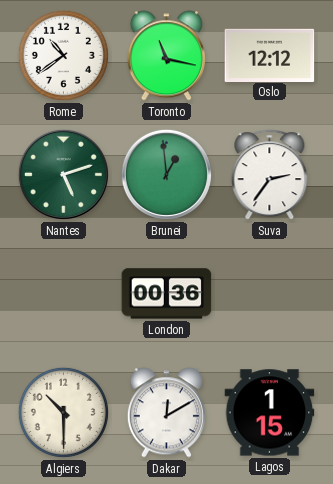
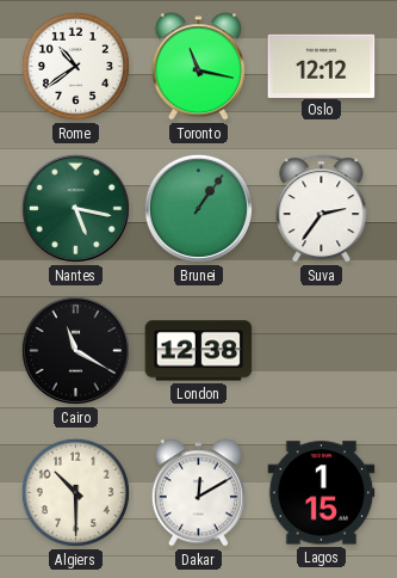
Nantes: 5:12 -> 5:17 (75, 208)
Brunei: 12:59 -> 1:06 (198, 208)
Cairo: none -> 11:20 (75, 350)
London: 00:36 -> 12:38 (199, 351)
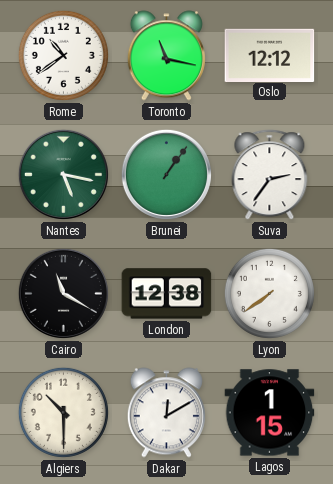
Lyon: none -> 7:39 (269, 293)
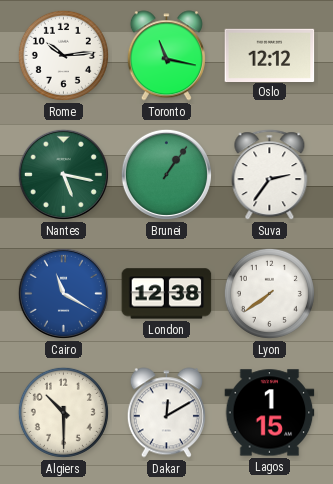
Rome: 10:39 -> 10:14 (63, 55)
Cairo dial: black -> blue (63, 293)
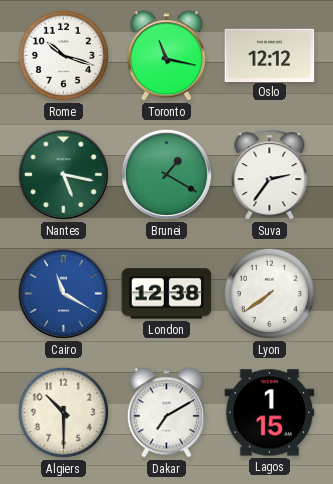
Rome: 10:14 -> 10:18 (63, 55)
Brunei: 1:06 -> 1:20 (166, 174)
Dakar: 12:10 -> 7:10 (166, 413)
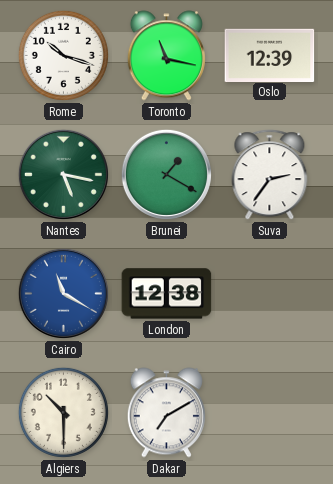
Oslo: 12:12 -> 12:39 (270, 55)
Lyon: 7:39 -> none (269, 293)
Lagos: 1:15 -> none (270, 413)
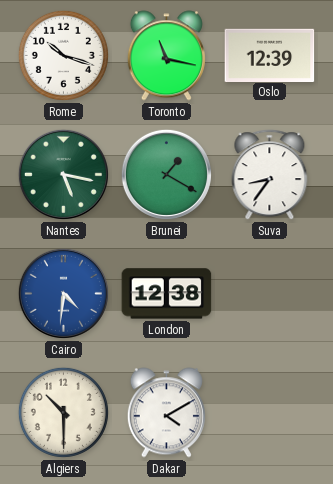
Suva: 2:36 -> 8:36 (270, 175)
Cairo: 11:20 -> 4:31 (63, 293)
Dakar: 7:10 -> 4:10 (166, 413)
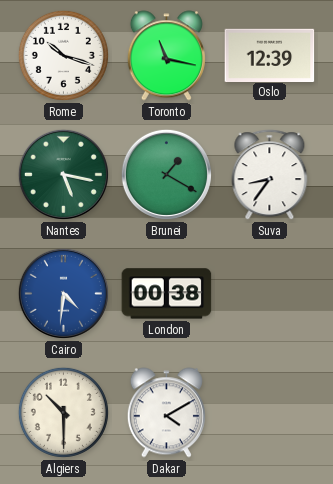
London: 12:38 -> 00:38 (167, 294)
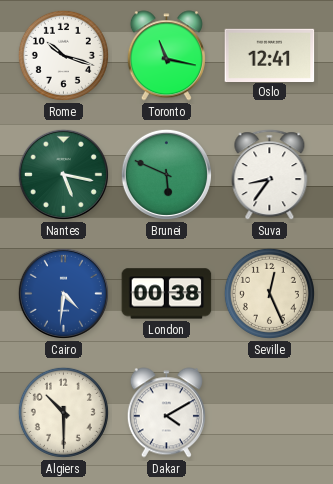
Oslo: 12:39 -> 12:41 (270, 55)
Brunei: 1:20 -> 5:49 (166, 174)
Seville: none -> 12:26 (269, 293)
